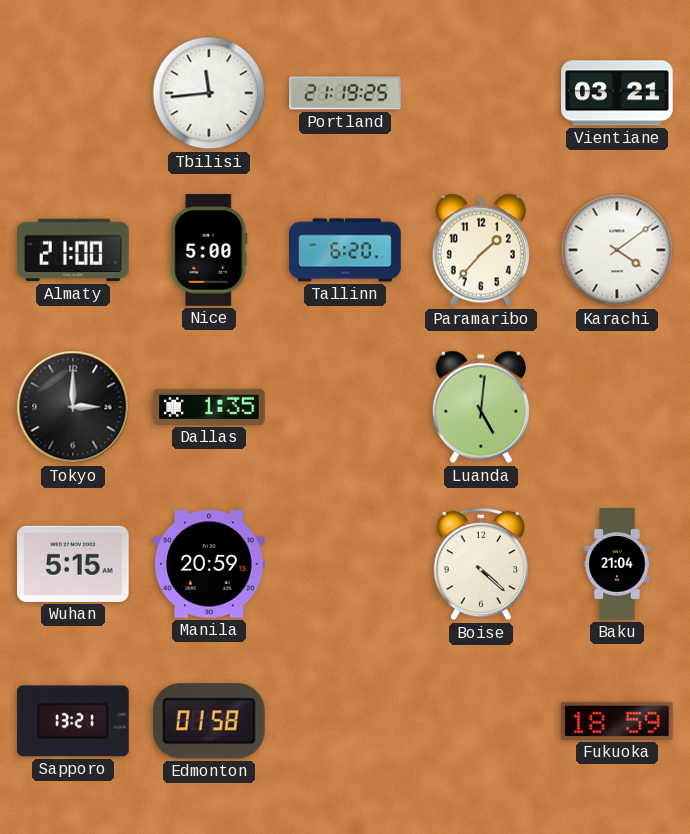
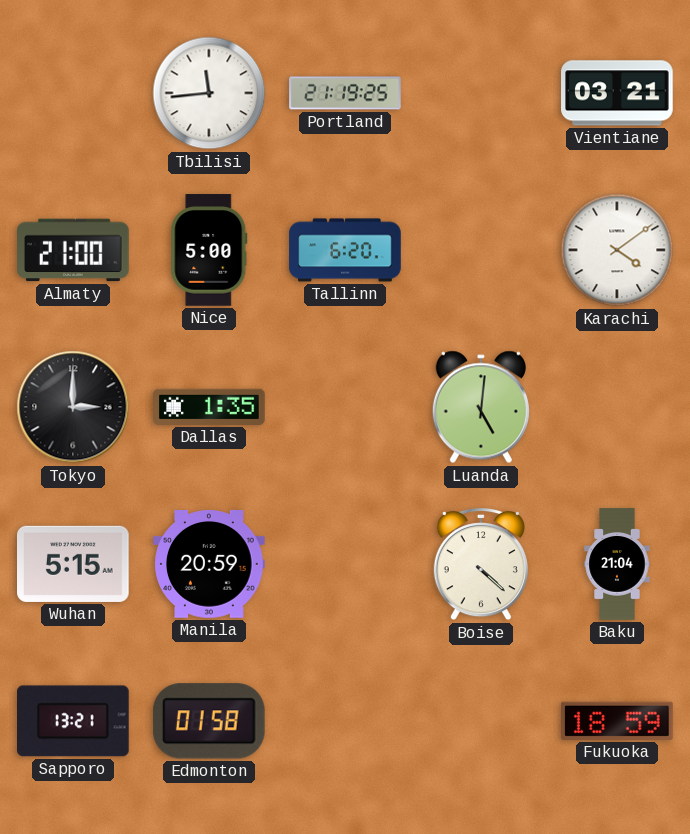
Paramaribo: 1:37 -> none (481, 250)
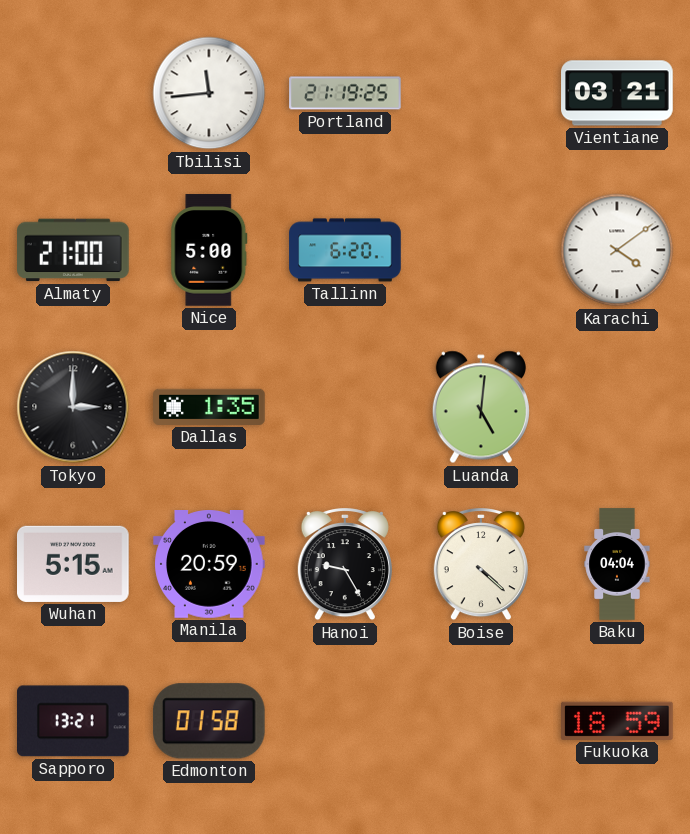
Hanoi: none -> 9:25 (345, 565)
Baku: 21:04 -> 04:04 (617, 564)
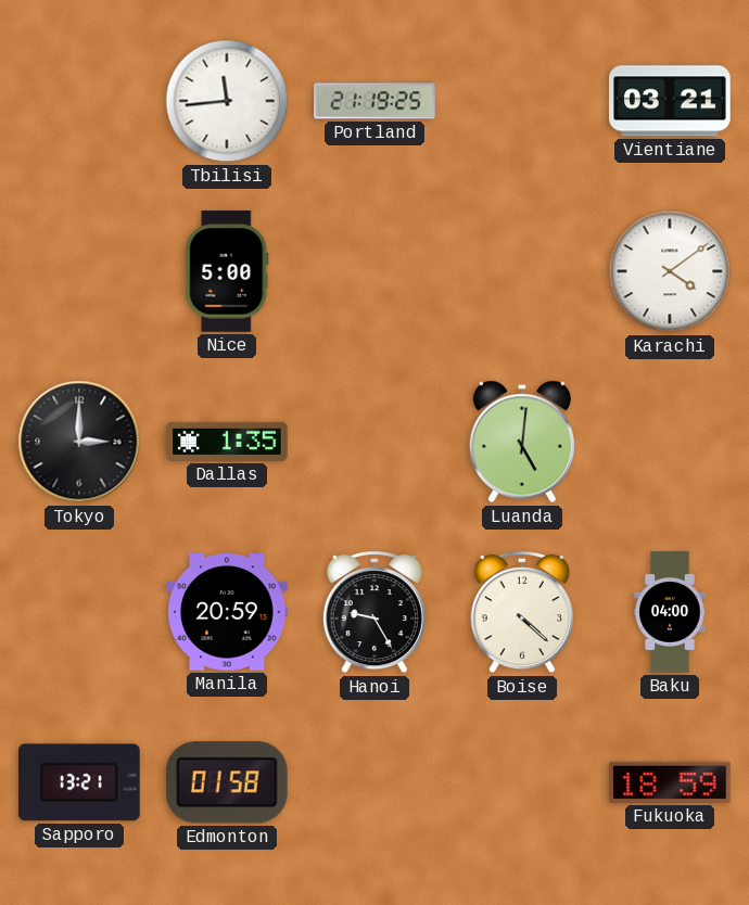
Almaty: 21:00 -> none (73, 250)
Tallinn: 6:20 -> none (345, 250)
Wuhan: 5:15 -> none (73, 564)
Baku: 04:04 -> 04:00 (670, 612)
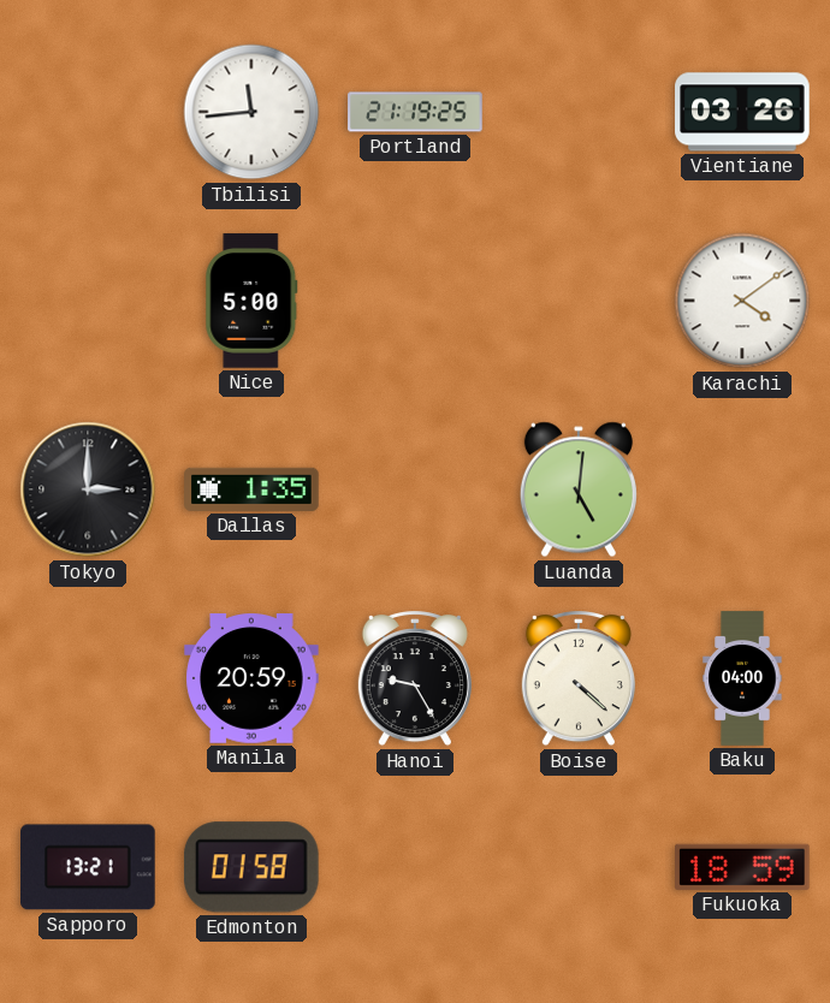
Vientiane: 03:21 -> 03:26 (742, 112)
